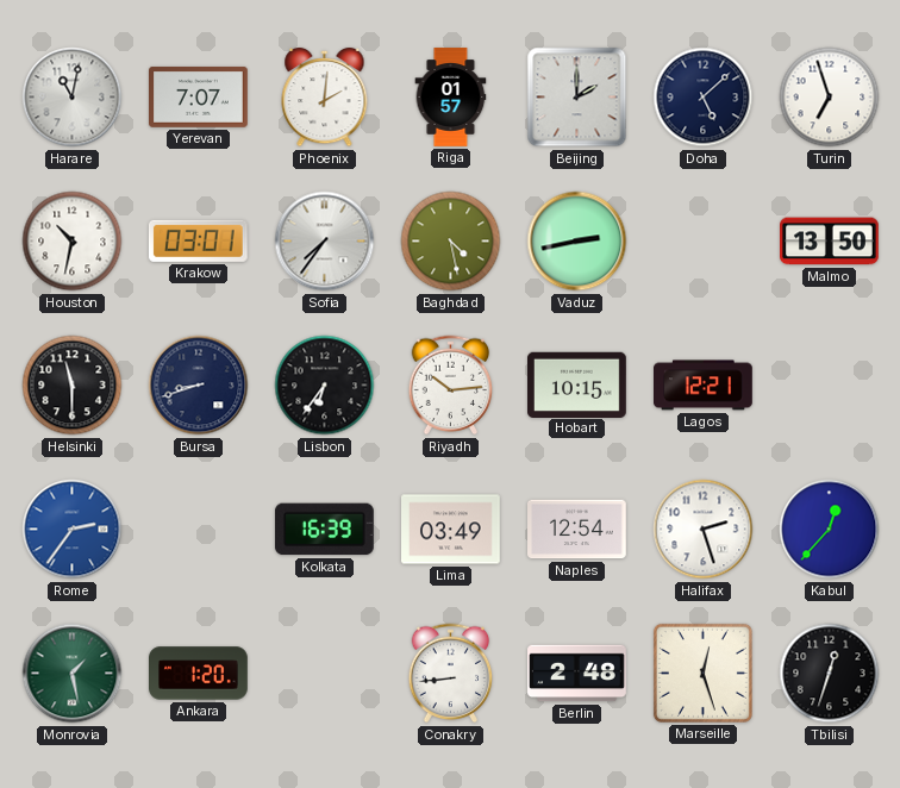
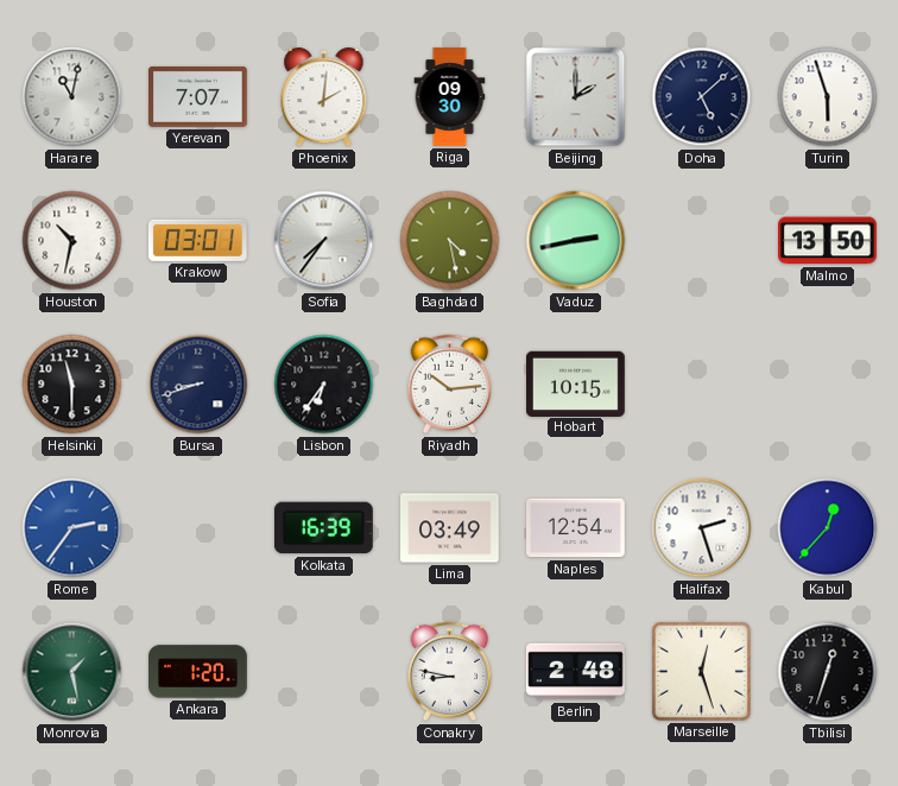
Riga: 01:57 -> 09:30 (450, 97)
Turin: 6:57 -> 5:57 (828, 97)
Lagos: 12:21 -> none (704, 386)
Conakry: 8:44 -> 8:47 (450, 672)
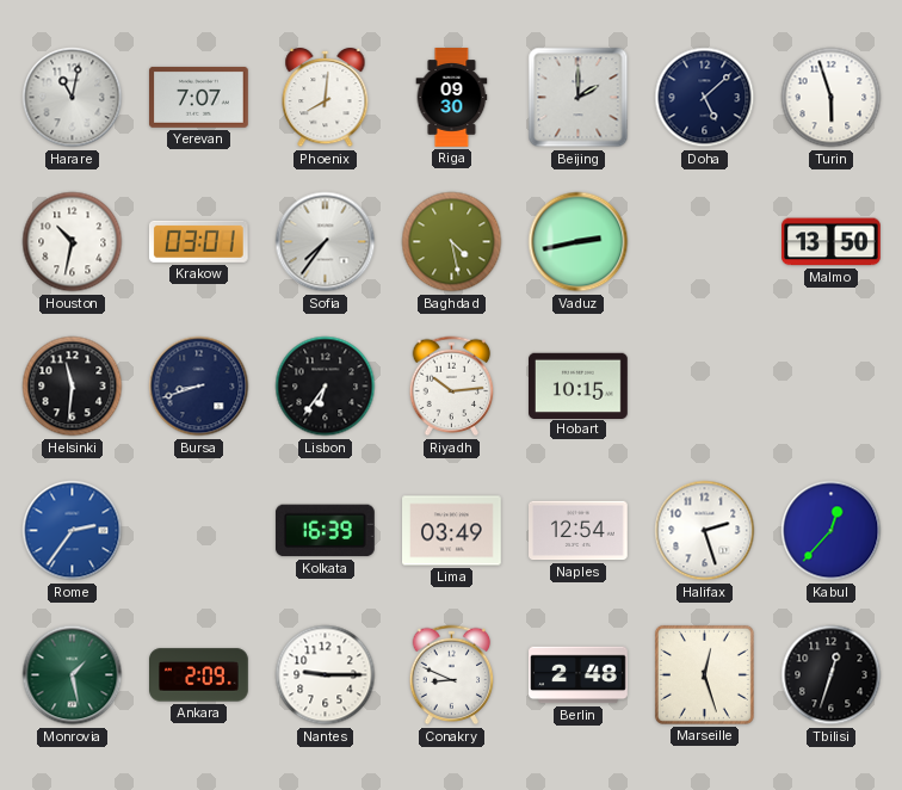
Phoenix: 2:01 -> 8:01 (326, 98)
Helsinki: 11:30 -> 11:31 (73, 387)
Ankara: 1:20 -> 2:09 (199, 675)
Nantes: none -> 9:15 (326, 675)
Conakry: 8:47 -> 8:49 (452, 675)
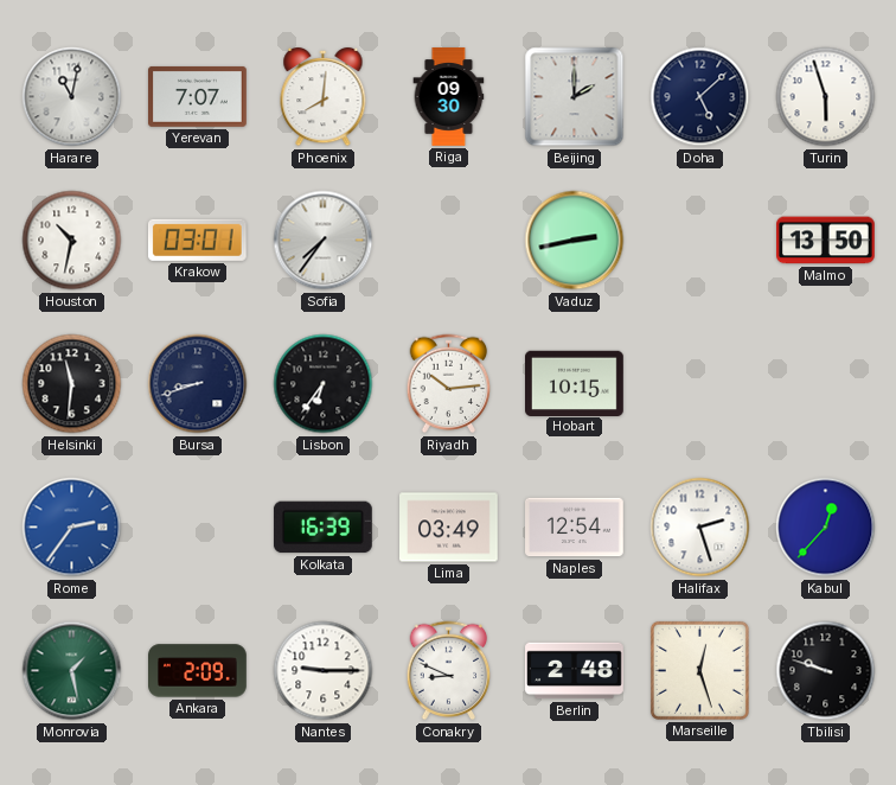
Baghdad: 4:28 -> none (452, 242)
Tbilisi: 12:33 -> 9:48 (826, 671)
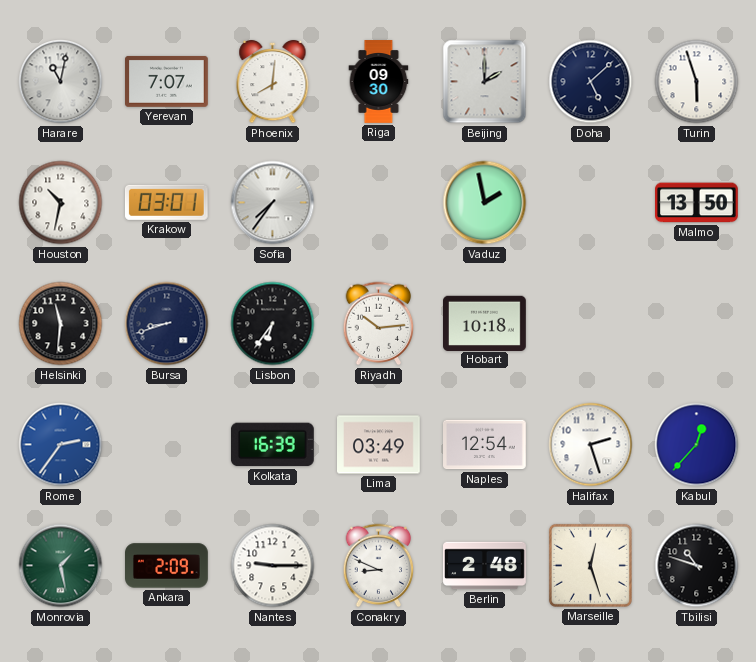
Vaduz: 2:43 -> 1:58 (485, 203)
Hobart: 10:15 -> 10:18 (485, 323)
Tbilisi: 9:48 -> 10:48 (697, 566)
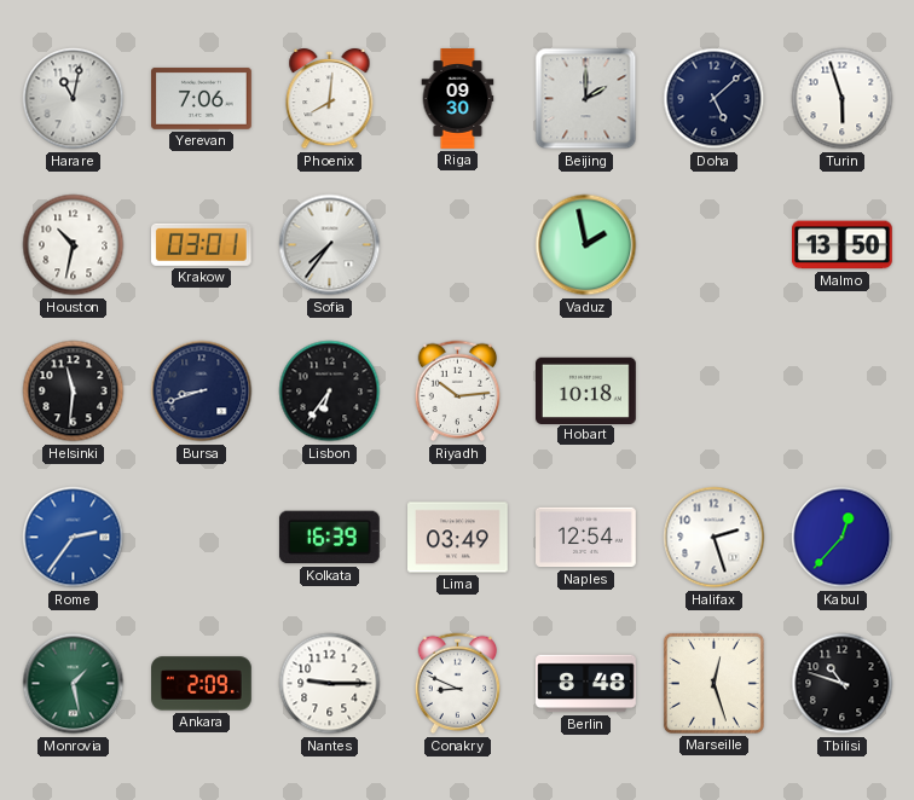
Yerevan: 7:07 -> 7:06 (202, 98)
Berlin: 2:48 -> 8:48 (586, 684)
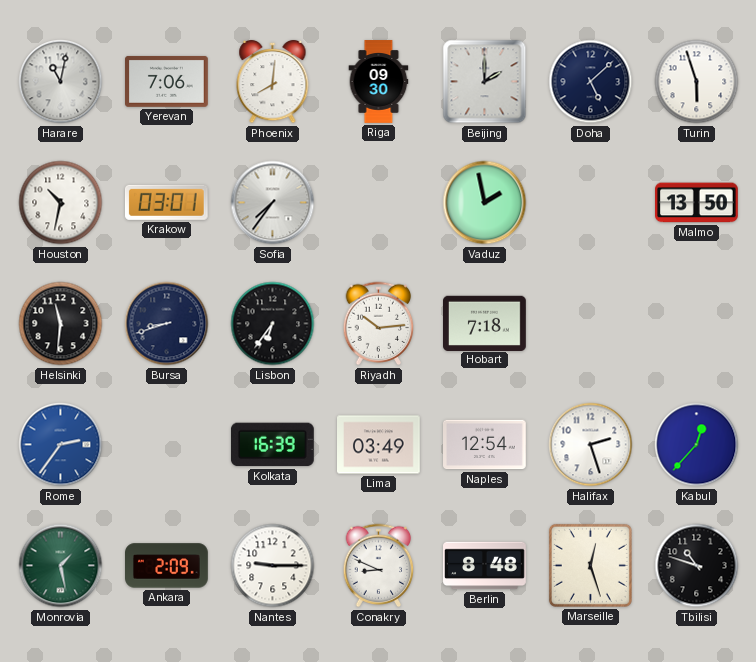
Hobart: 10:18 -> 7:18 (485, 323)
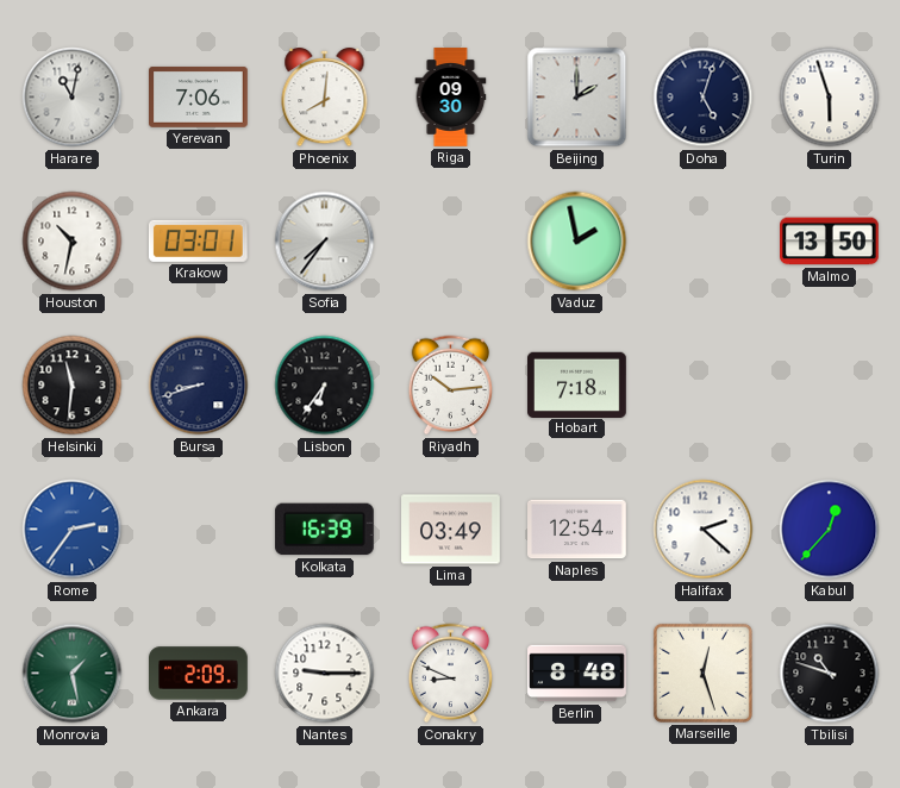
Doha: 5:08 -> 5:03 (704, 98)
Halifax: 2:27 -> 2:22 (704, 530)
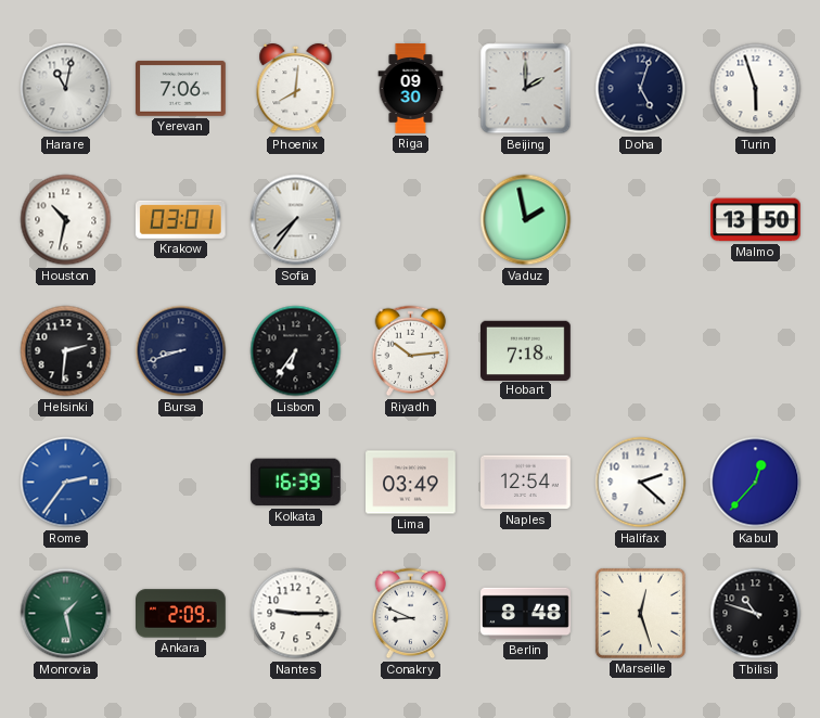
Helsinki: 11:31 -> 2:31 (66, 351)
